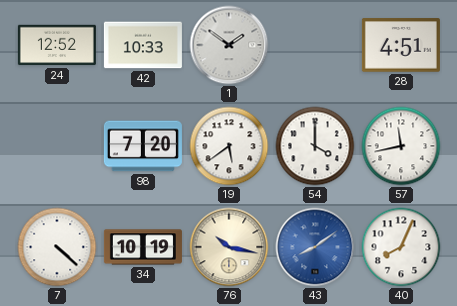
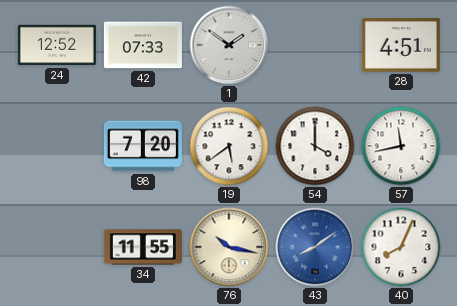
42: 10:33 -> 07:33 (143, 45)
7: 4:22 -> none (57, 247)
34: 10:19 -> 11:55 (143, 247)
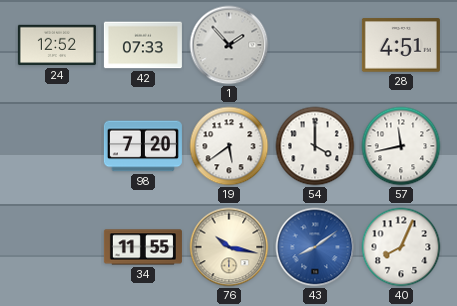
1: 1:51 -> 1:53 (229, 45)
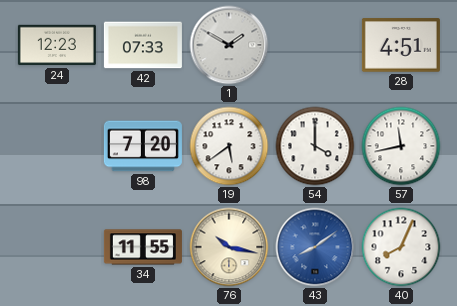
24: 12:52 -> 12:23 (57, 45)
1: 1:53 -> 1:50 (229, 45)
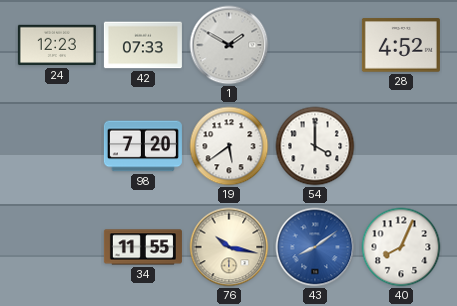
28: 4:51 -> 4:52 (401, 45)
57: 11:43 -> none (401, 146)
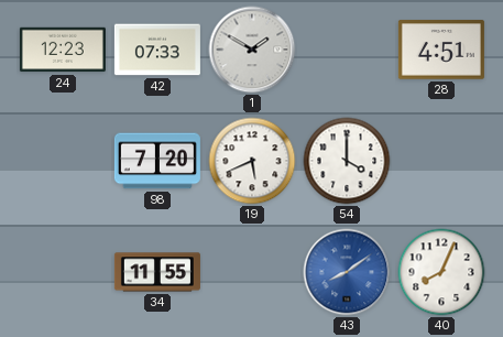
28: 4:52 -> 4:51 (441, 50)
19: 5:39 -> 5:41 (252, 161)
76: 10:17 -> none (229, 247)
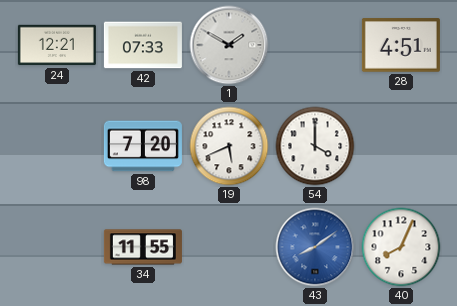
24: 12:23 -> 12:21 (57, 45)
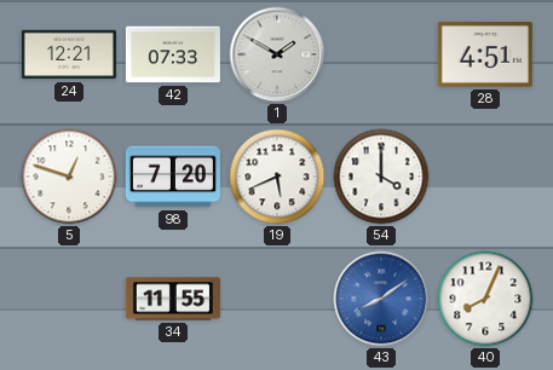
5: none -> 12:48 (69, 177)
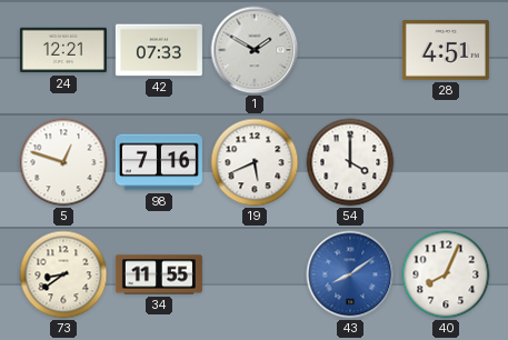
98: 7:20 -> 7:16 (159, 162)
73: none -> 8:39 (63, 274)
